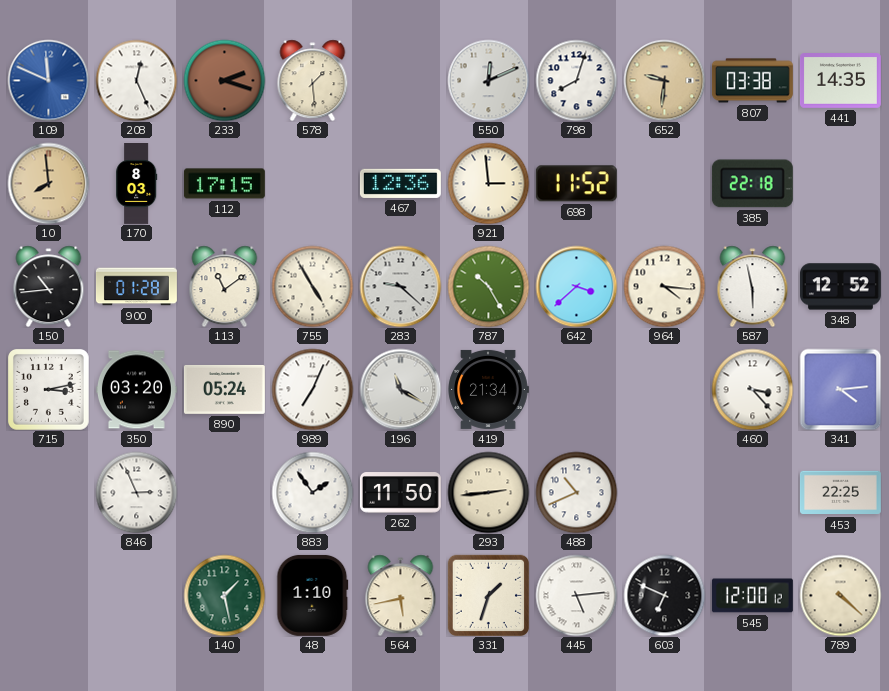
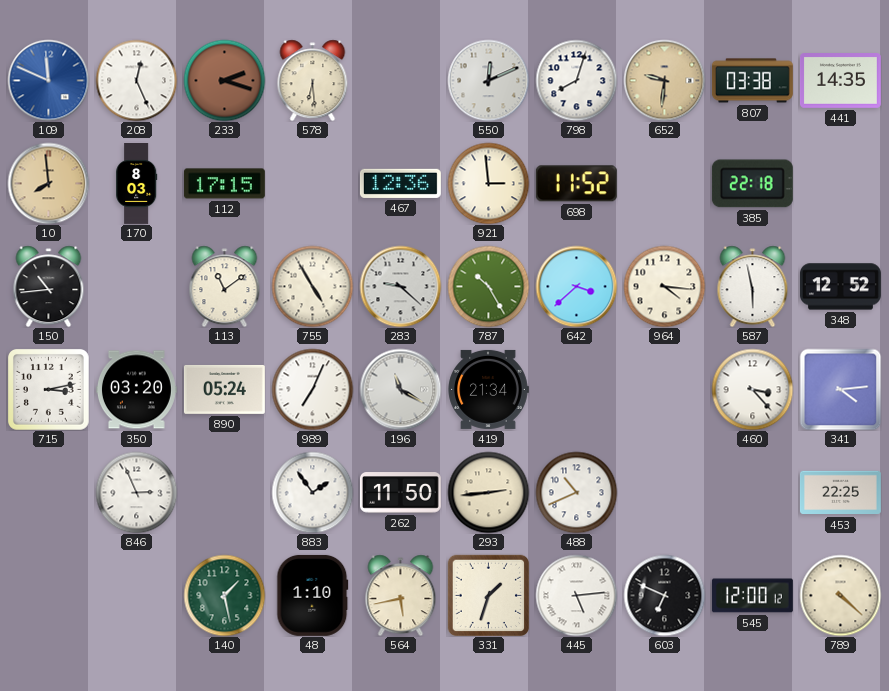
578: 1:29 -> 6:29 (313, 80)
900: 01:28 -> none (136, 287)
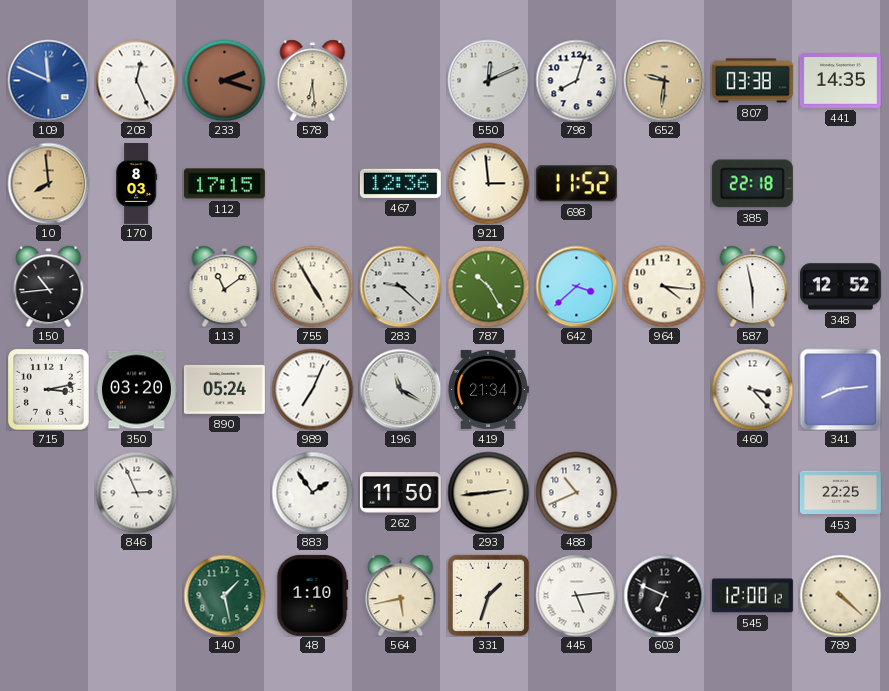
341: 4:14 -> 8:14 (840, 389)
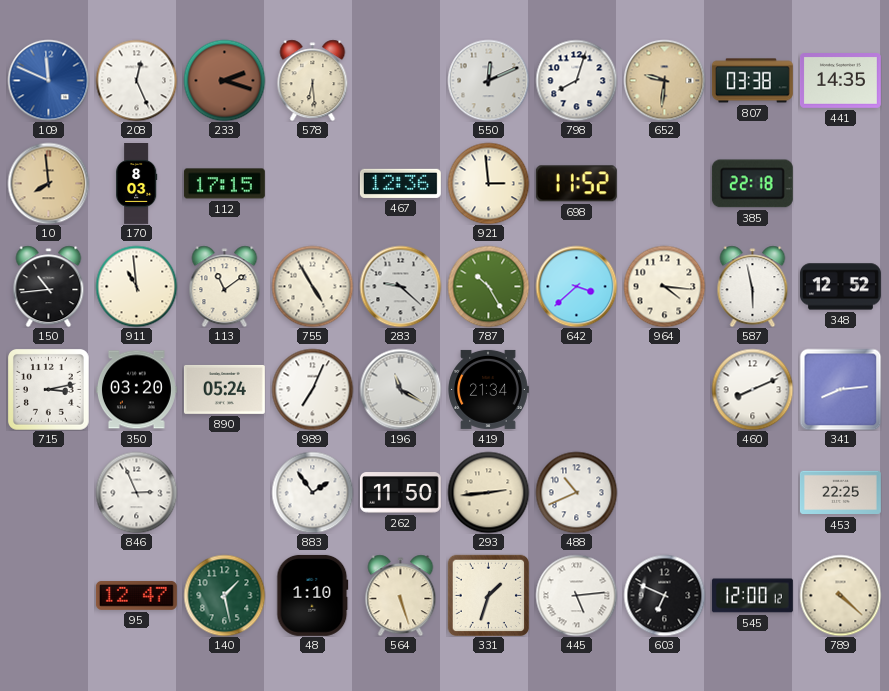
911: none -> 10:59 (136, 286)
460: 3:23 -> 8:11 (752, 389)
95: none -> 12:47 (136, 595)
564: 5:43 -> 5:27 (401, 595)
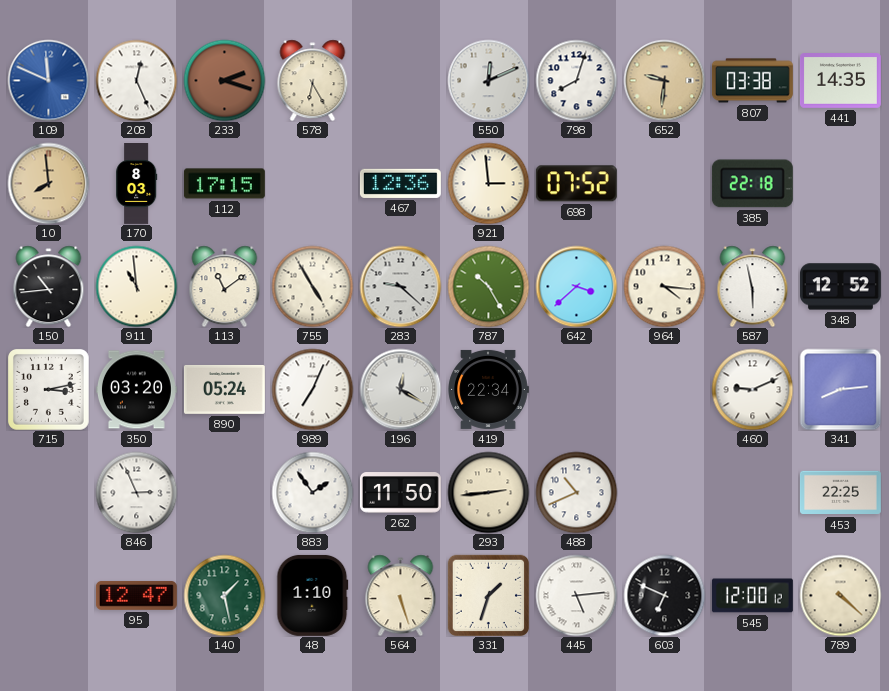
578: 6:29 -> 6:25 (313, 80)
698: 11:52 -> 07:52 (576, 184)
196: 11:20 -> 12:20 (400, 389)
419: 21:34 -> 22:34 (488, 389)
460: 8:11 -> 9:11 (752, 389)
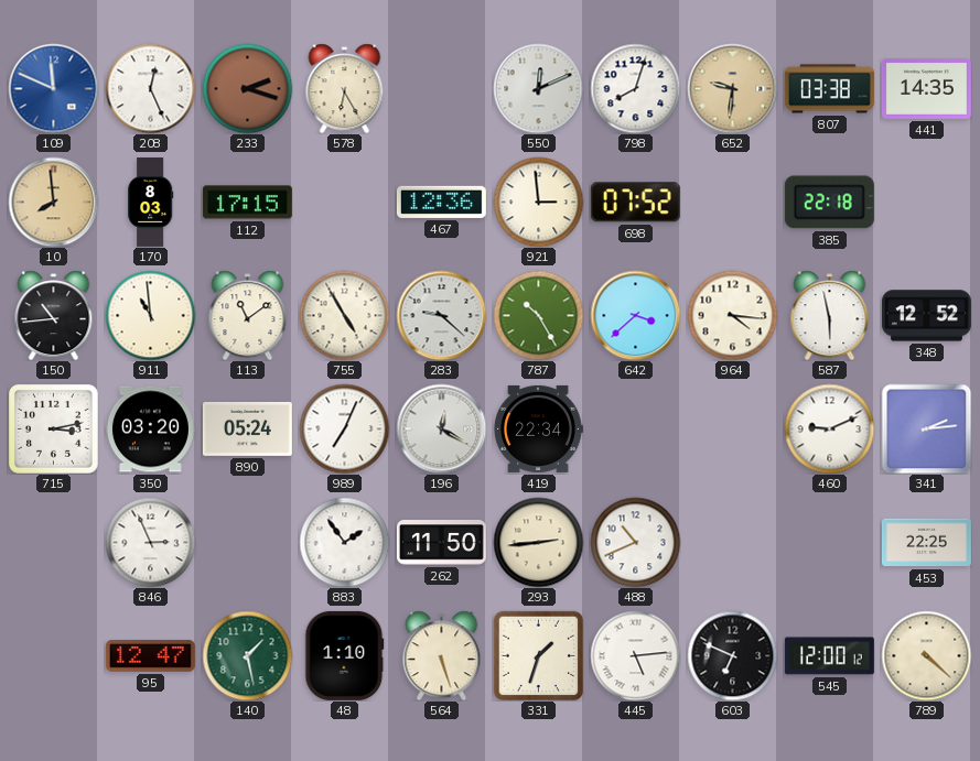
341: 8:14 -> 2:14 (926, 428)
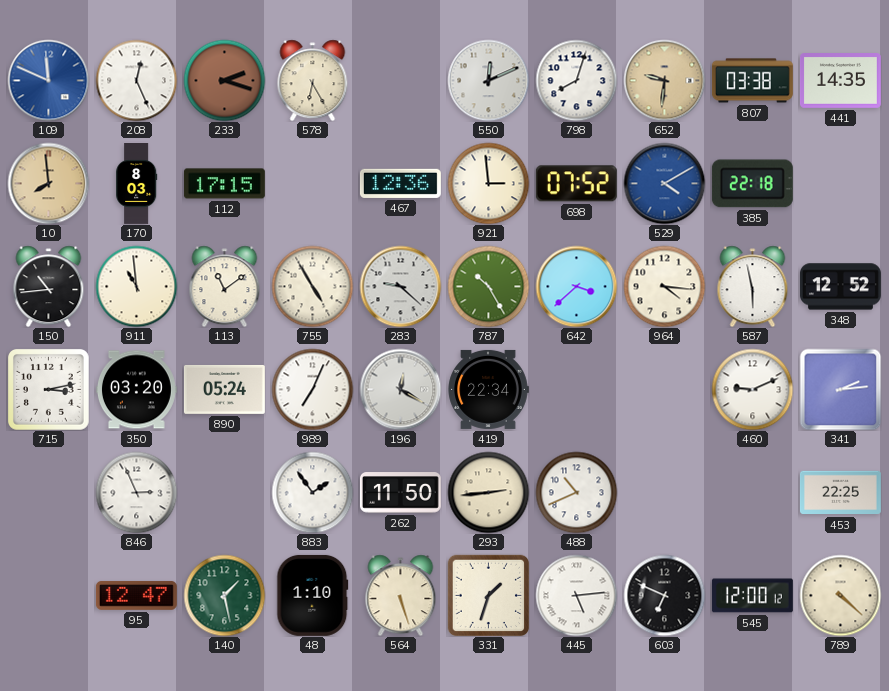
529: none -> 4:10 (664, 183)
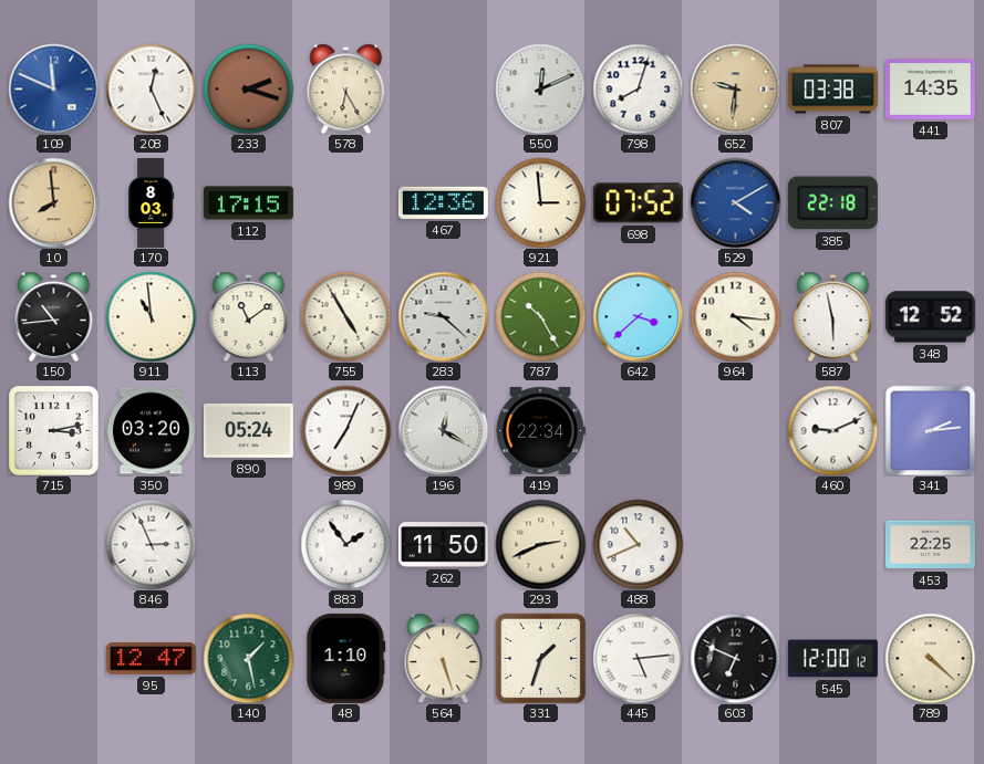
293: 2:44 -> 2:41 (540, 544)
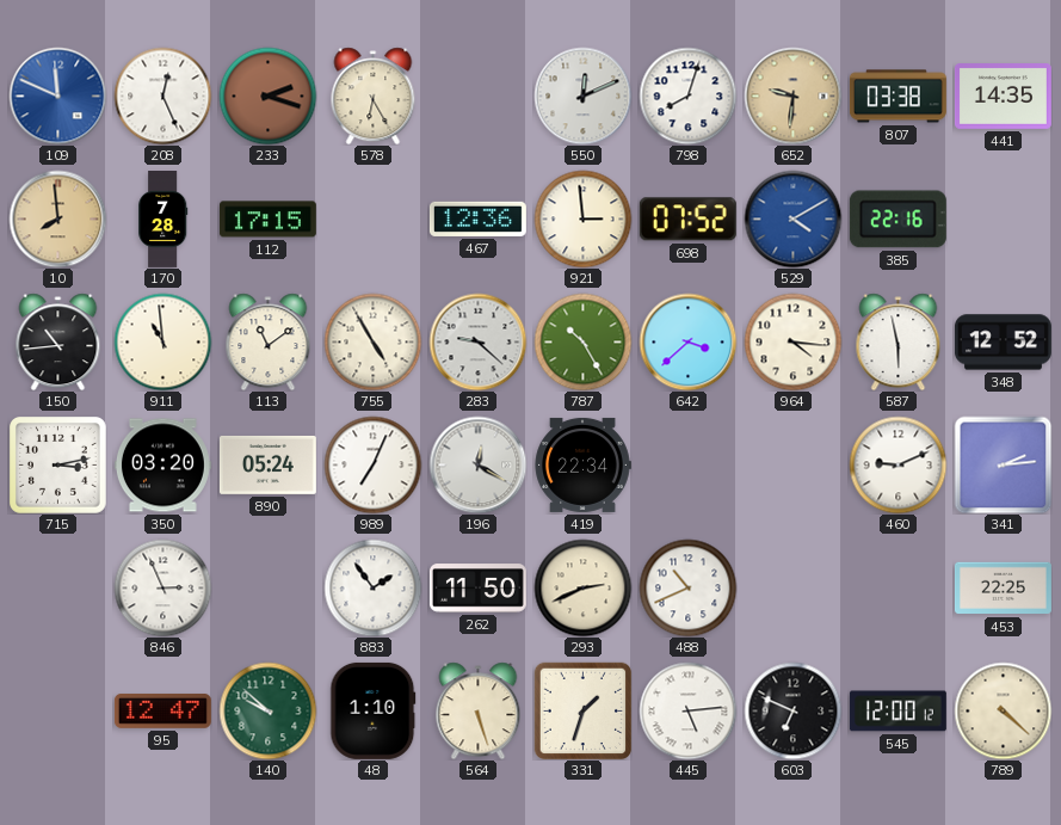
170: 8:03 -> 7:28 (164, 220)
385: 22:18 -> 22:16 (897, 220)
140: 1:28 -> 9:52 (267, 710)
